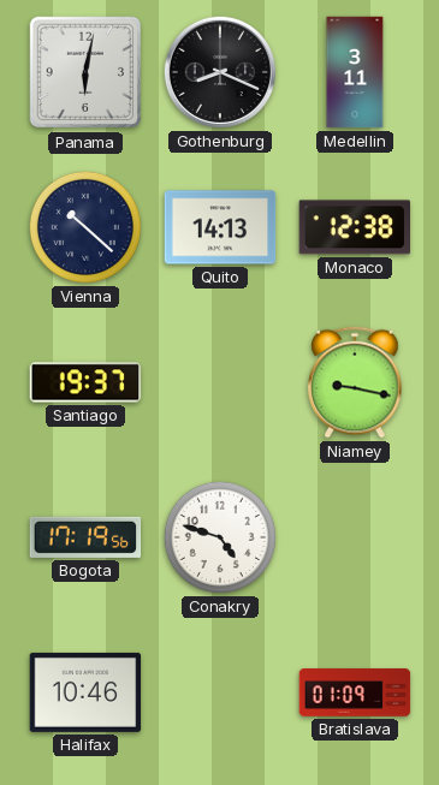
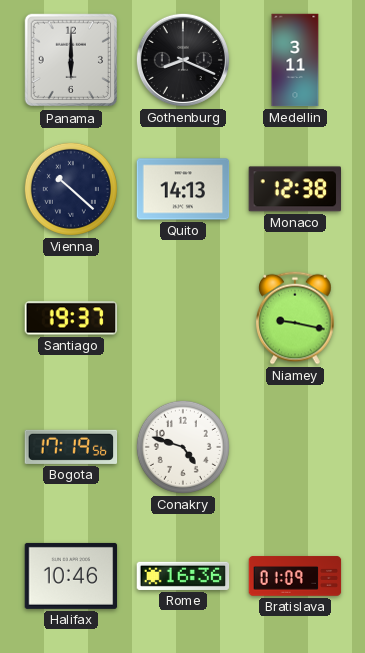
Panama: 6:02 -> 6:00 (71, 60)
Rome: none -> 16:36 (183, 576)
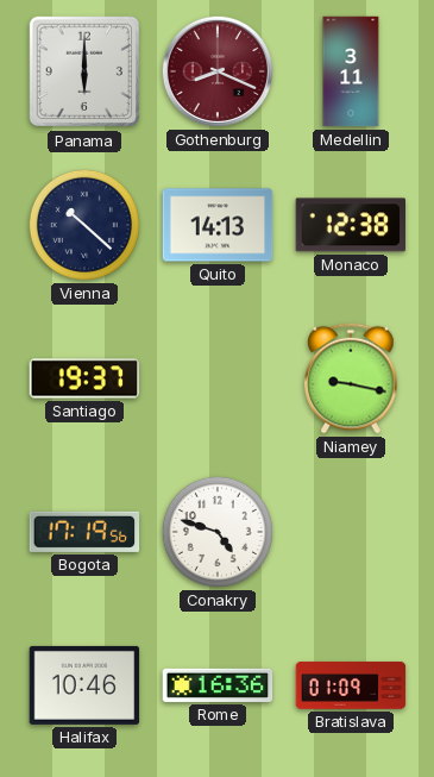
Gothenburg dial: black -> burgundy (218, 71)
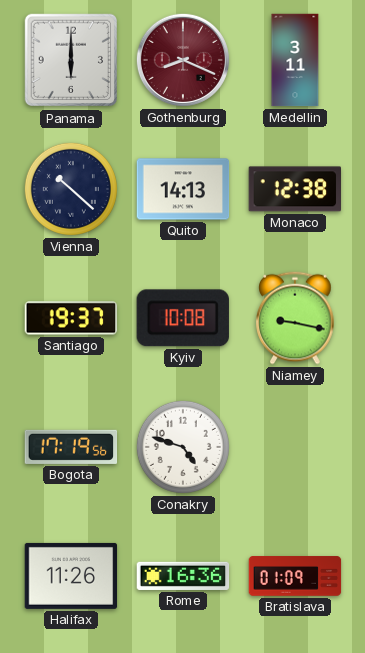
Kyiv: none -> 10:08 (183, 318)
Halifax: 10:46 -> 11:26 (71, 576)
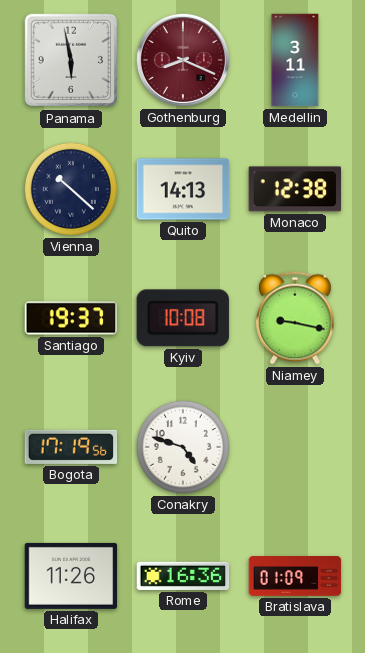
Panama: 6:00 -> 5:58 (71, 60)
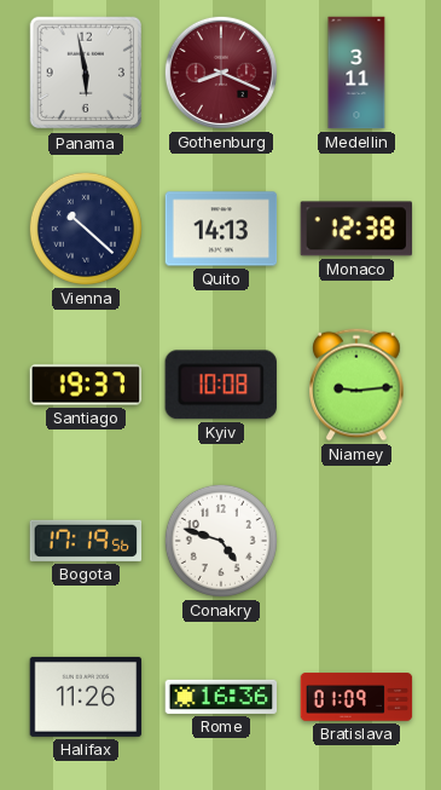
Niamey: 9:17 -> 9:14 (356, 385)
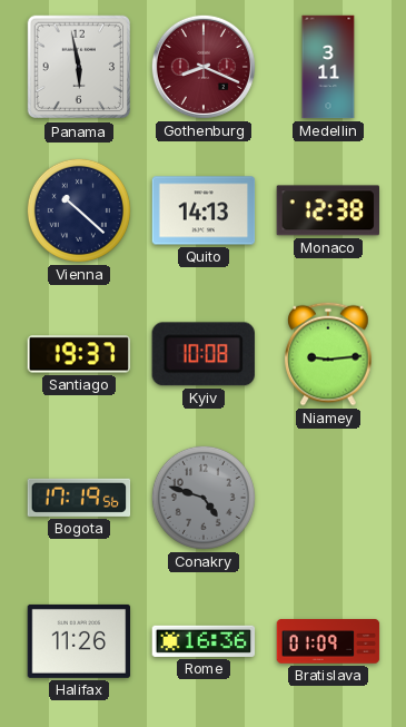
Conakry dial: white -> grey (204, 498)
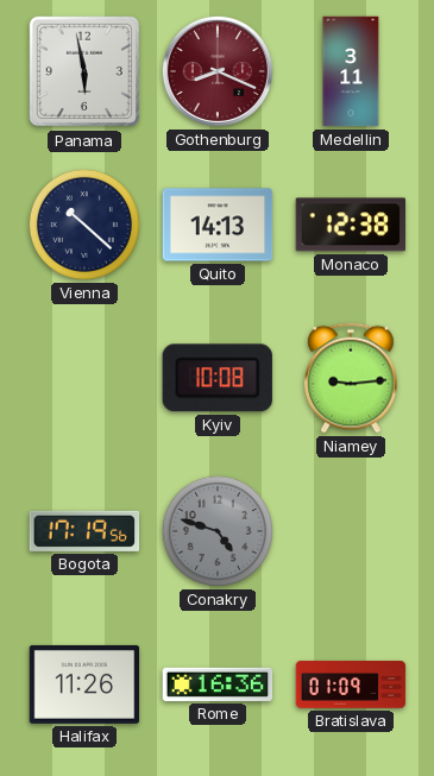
Santiago: 19:37 -> none (79, 354)
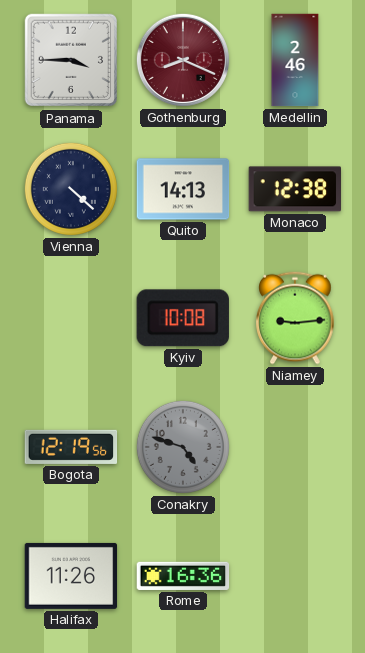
Panama: 5:58 -> 3:45 (71, 60)
Medellin: 3:11 -> 2:46 (295, 60)
Vienna: 10:22 -> 4:22 (71, 189)
Bogota: 17:19 -> 12:19 (71, 447)
Bratislava: 01:09 -> none (351, 684)
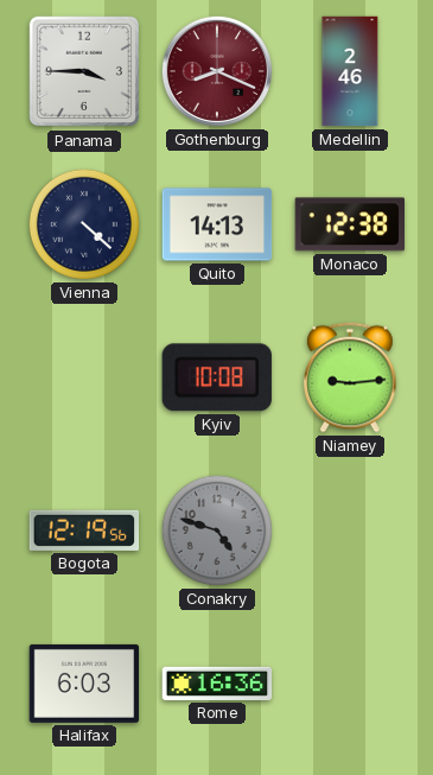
Halifax: 11:26 -> 6:03 (84, 684)
